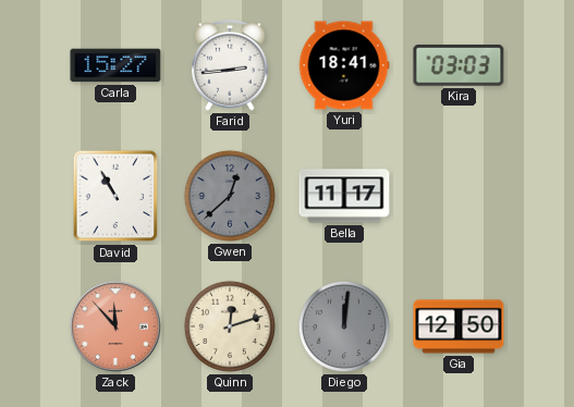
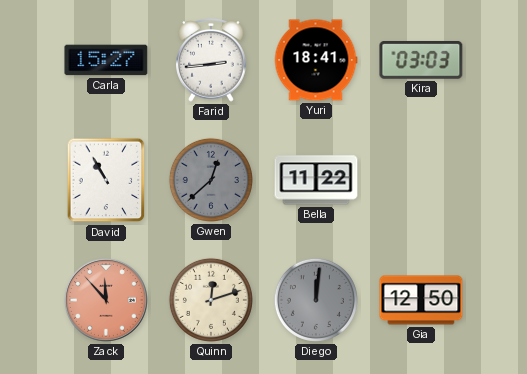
Bella: 11:17 -> 11:22 (316, 180)
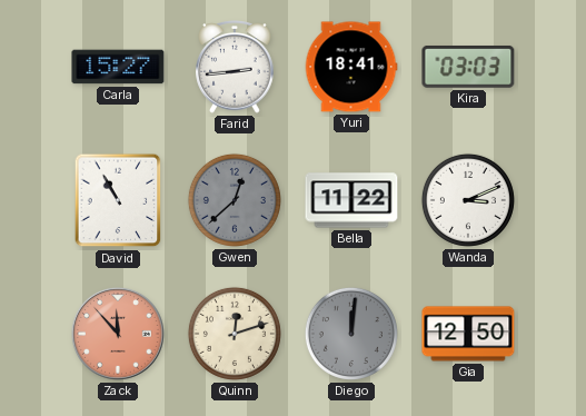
Wanda: none -> 3:11 (468, 200)
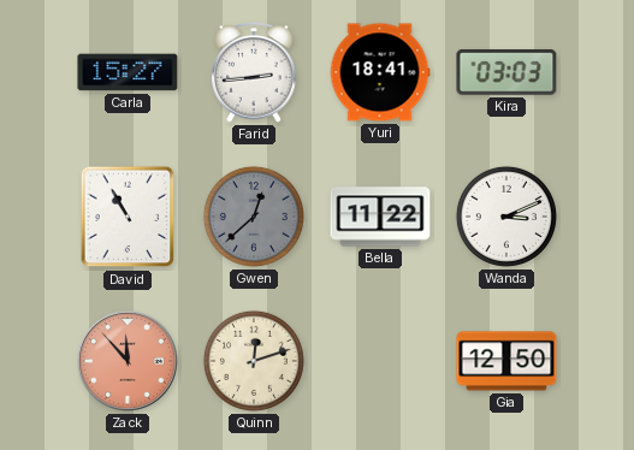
Diego: 12:01 -> none (351, 334)
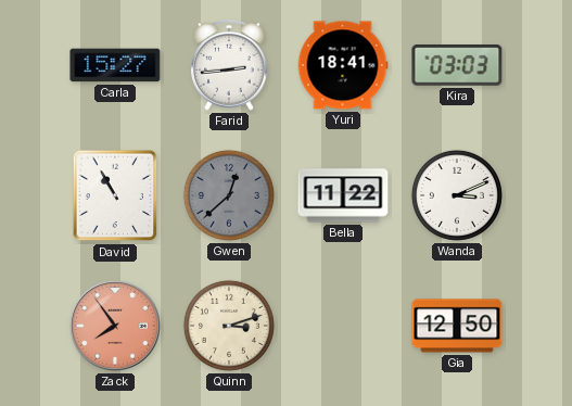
Zack: 11:53 -> 7:54 (115, 326)
Quinn: 12:12 -> 3:12 (229, 326)
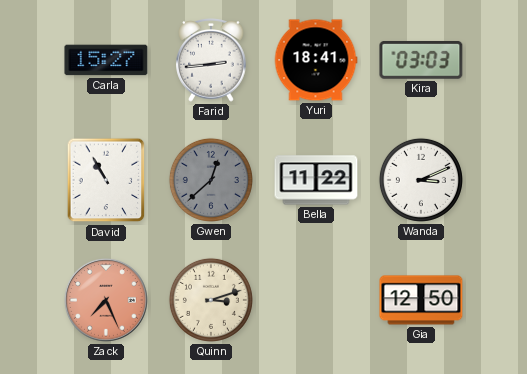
Zack: 7:54 -> 7:26 (106, 300)
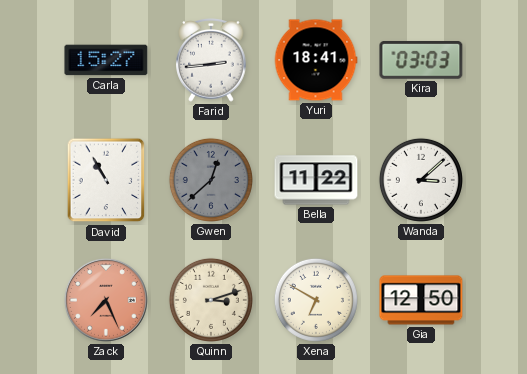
Wanda: 3:11 -> 3:08 (421, 180)
Xena: none -> 6:50 (316, 300)
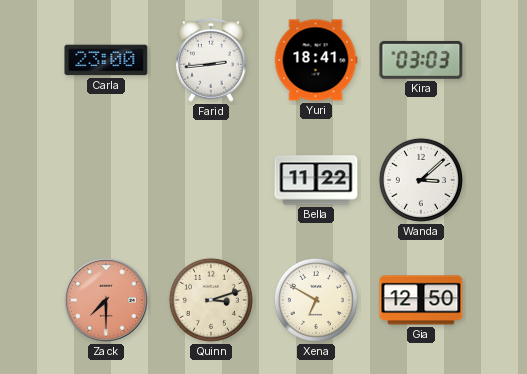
Carla: 15:27 -> 23:00 (106, 60)
David: 10:55 -> none (106, 180)
Gwen: 12:38 -> none (211, 180)
Zack: 7:26 -> 7:30 (106, 300)
